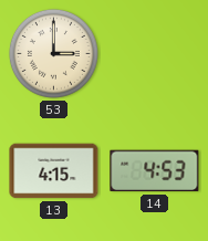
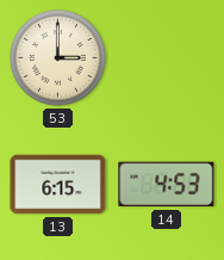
13: 4:15 -> 6:15 (58, 185)
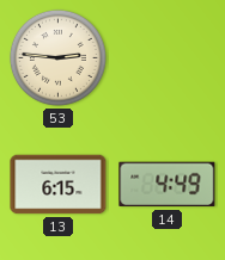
53: 3:00 -> 2:46 (57, 57)
14: 4:53 -> 4:49 (168, 185)
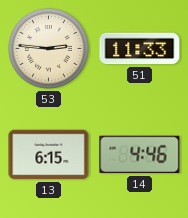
51: none -> 11:33 (140, 49)
14: 4:49 -> 4:46 (140, 155)
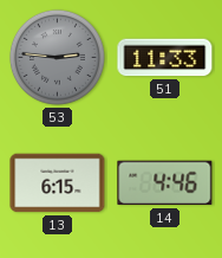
53 dial: cream -> grey (57, 57)
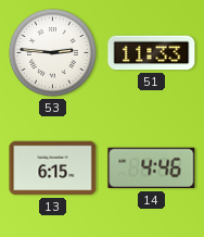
53 dial: grey -> white (52, 52)
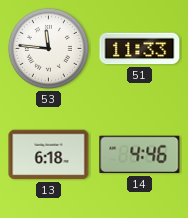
53: 2:46 -> 11:46 (48, 48)
13: 6:15 -> 6:18 (49, 155)
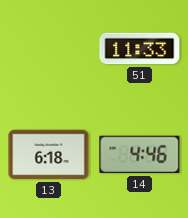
53: 11:46 -> none (48, 48)
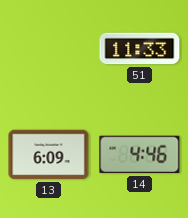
13: 6:18 -> 6:09 (49, 155)
